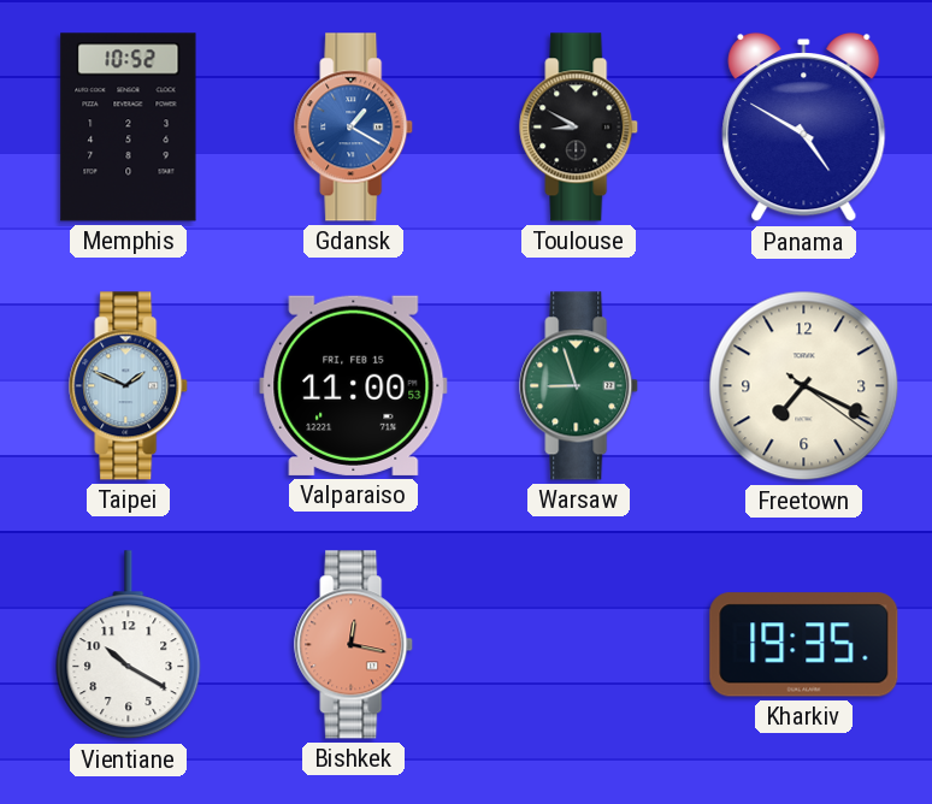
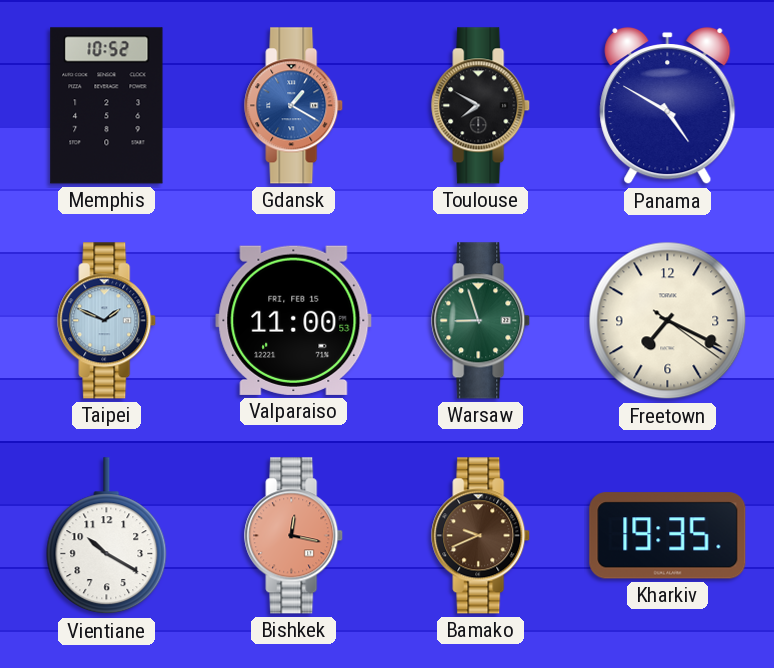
Toulouse: 8:50 -> 7:50 (481, 106)
Bamako: none -> 9:41 (481, 536)
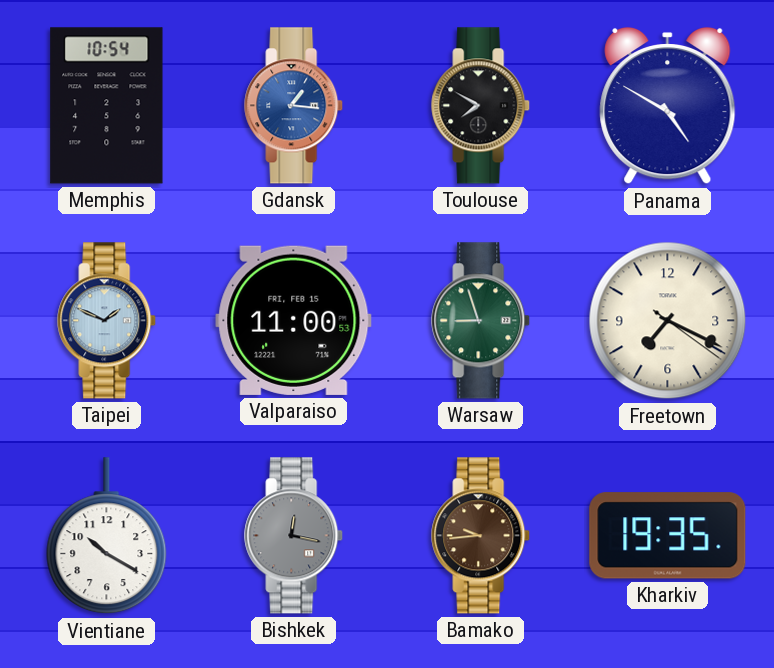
Memphis: 10:52 -> 10:54 (107, 106)
Gdansk: 1:20 -> 1:16 (294, 106)
Bishkek dial: salmon -> grey (294, 536)
Bamako: 9:41 -> 9:44 (481, 536)
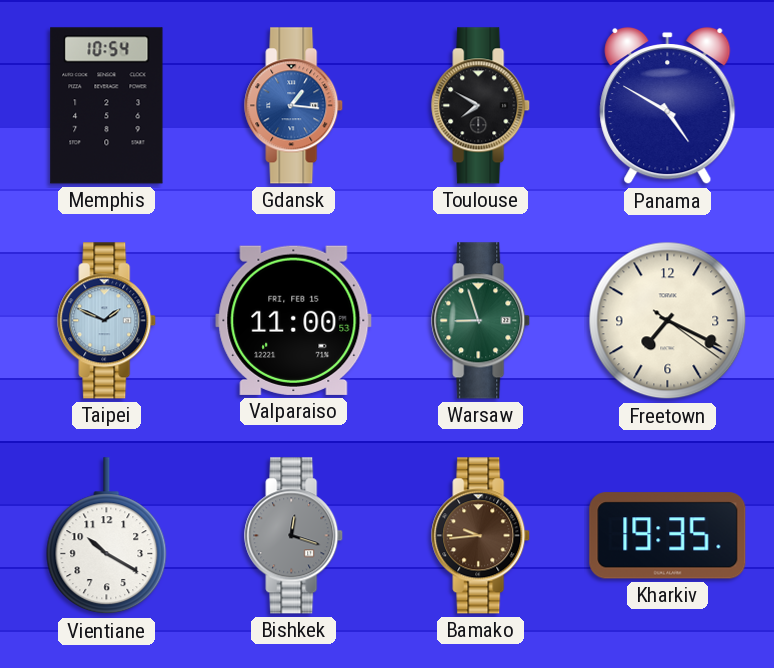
Bishkek: 12:17 -> 12:18 (294, 536)
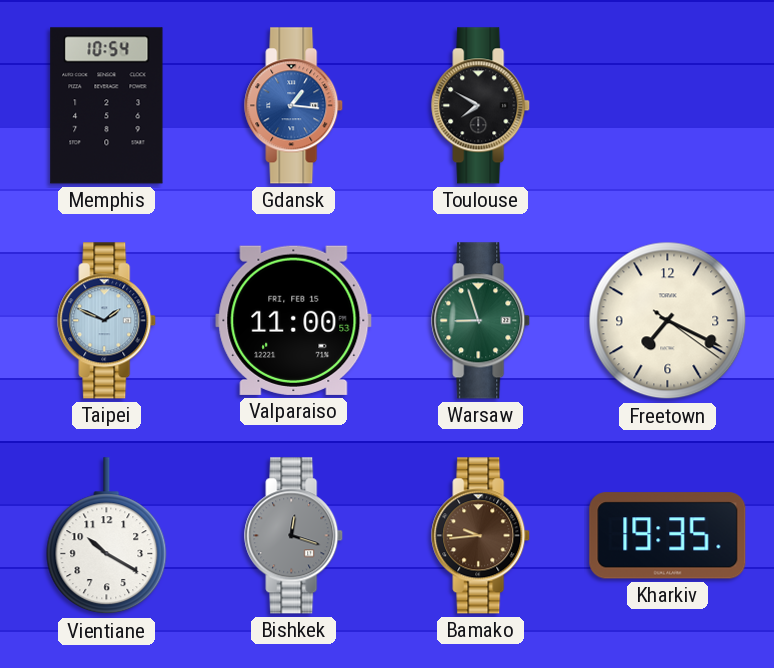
Panama: 4:50 -> none (668, 106)
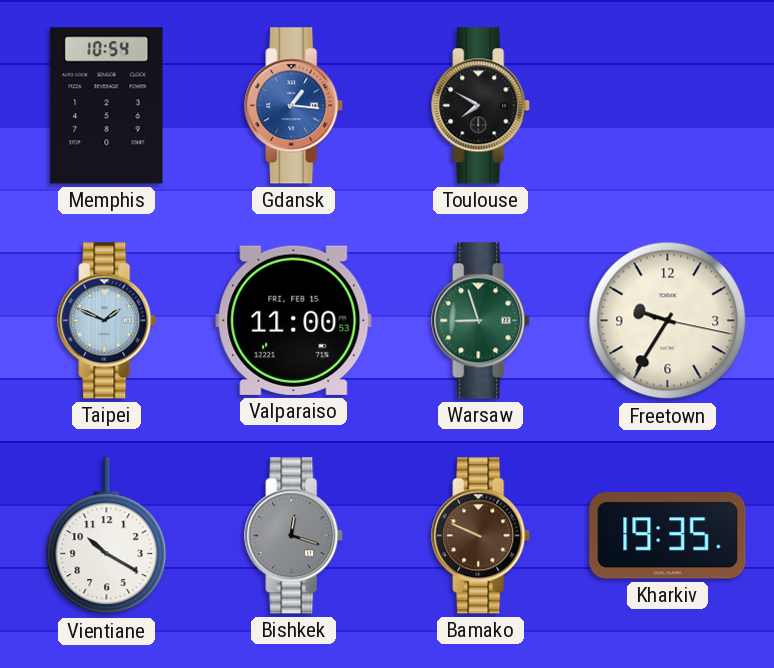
Freetown: 7:19 -> 9:35 (668, 321)
Bamako: 9:44 -> 9:49 (481, 536)
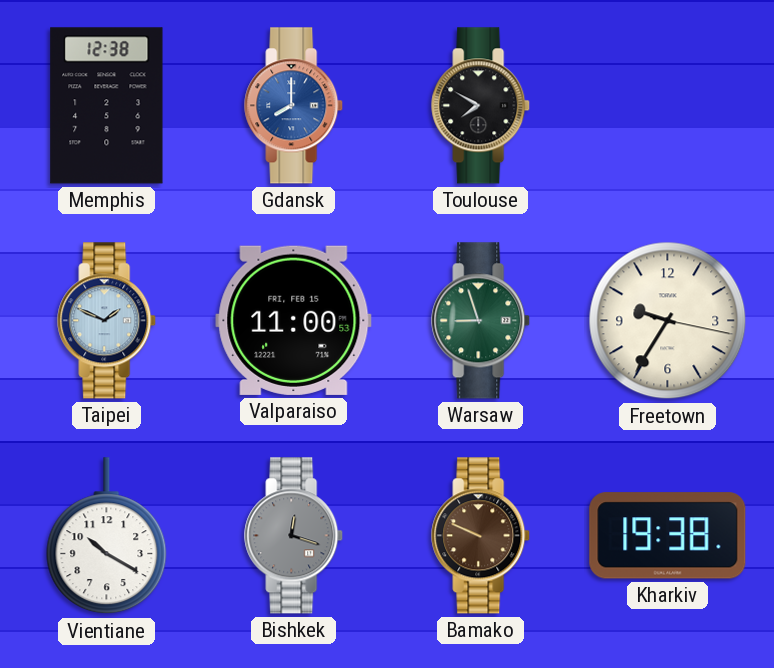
Memphis: 10:54 -> 12:38 (107, 106)
Gdansk: 1:16 -> 8:00 (294, 106)
Kharkiv: 19:35 -> 19:38 (668, 536)
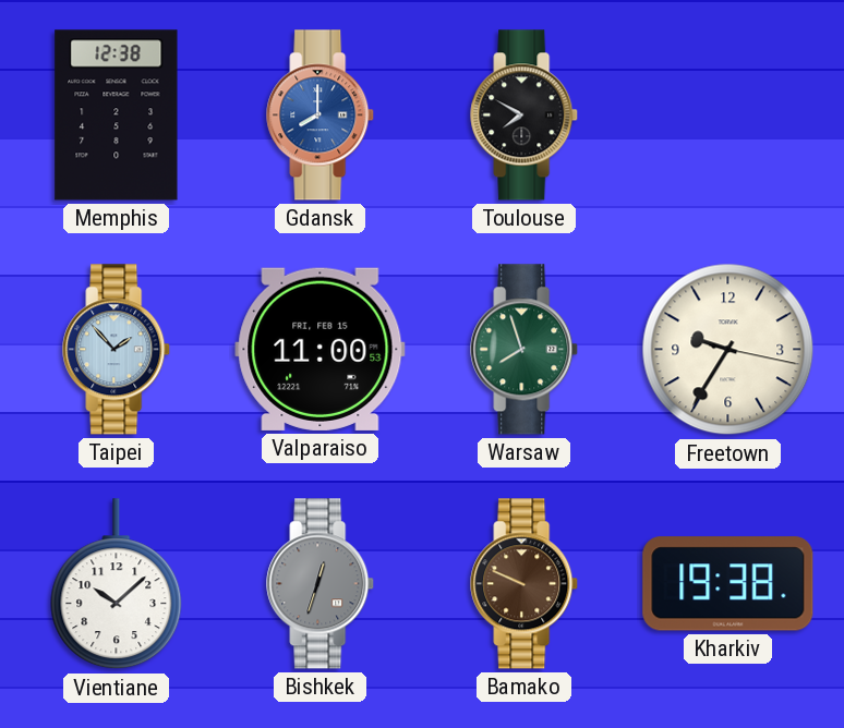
Taipei: 1:49 -> 1:53 (117, 350)
Warsaw: 8:57 -> 7:57 (525, 350)
Vientiane: 10:20 -> 10:08 (117, 584)
Bishkek: 12:18 -> 12:33 (321, 584)
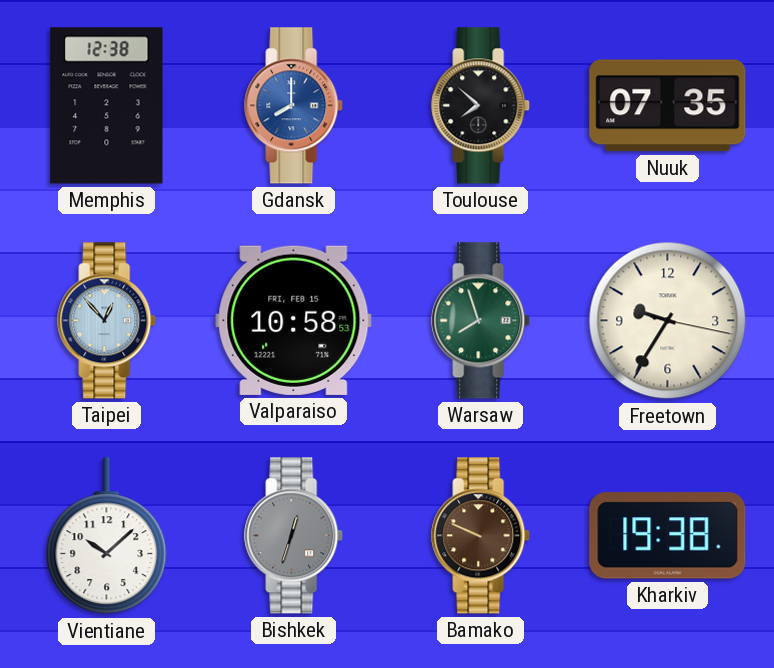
Toulouse: 7:50 -> 7:52 (481, 106)
Nuuk: none -> 07:35 (668, 106)
Taipei: 1:53 -> 12:53 (107, 321)
Valparaiso: 11:00 -> 10:58 (294, 320)
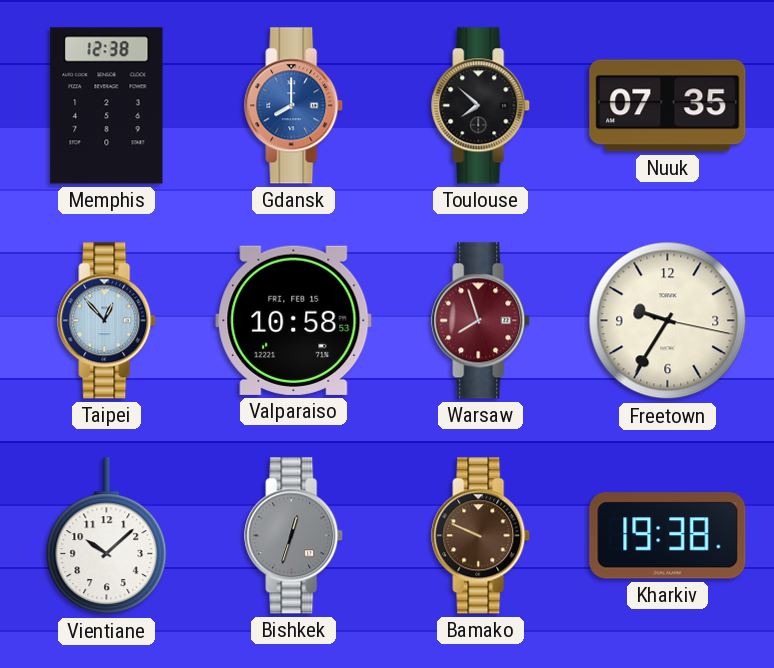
Warsaw dial: green -> burgundy (481, 321)
